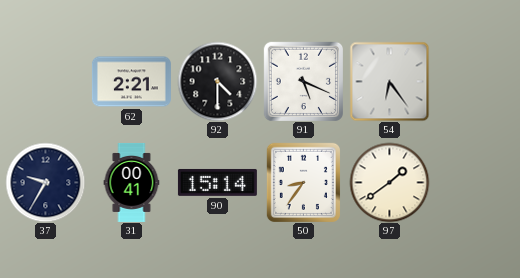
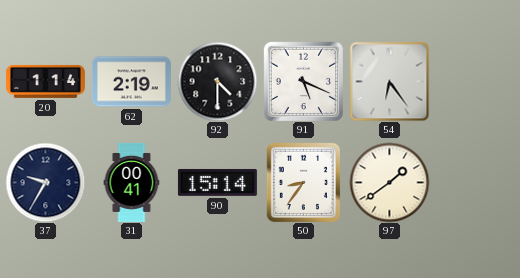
20: none -> 1:14 (45, 81)
62: 2:21 -> 2:19 (131, 82)
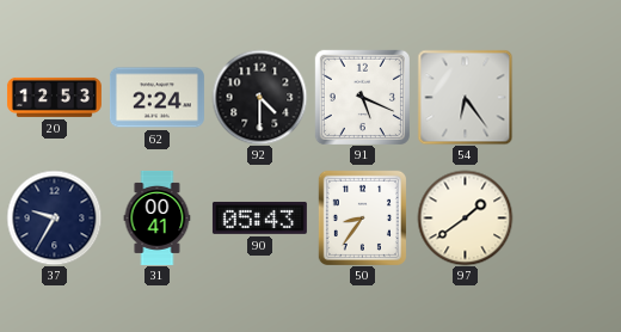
20: 1:14 -> 12:53 (54, 97)
62: 2:19 -> 2:24 (156, 98)
90: 15:14 -> 05:43 (259, 217)
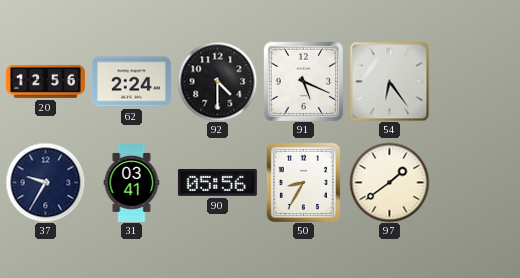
20: 12:53 -> 12:56 (45, 81)
31: 00:41 -> 03:41 (132, 182)
90: 05:43 -> 05:56 (217, 182)
50: 8:36 -> 8:35 (303, 182)
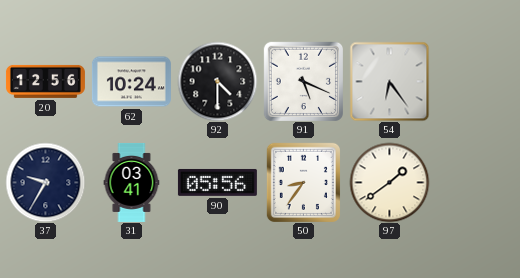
62: 2:24 -> 10:24 (131, 82)
50: 8:35 -> 8:36 (303, 182)
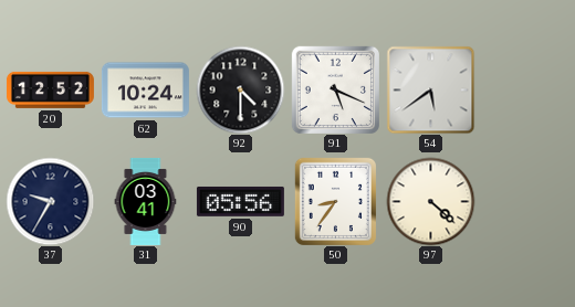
20: 12:56 -> 12:52 (50, 89)
54: 6:24 -> 5:39 (430, 89)
97: 1:39 -> 4:22 (430, 201)
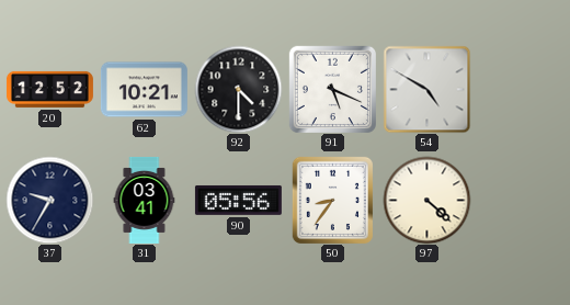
62: 10:24 -> 10:21 (144, 90)
54: 5:39 -> 4:50 (426, 89)
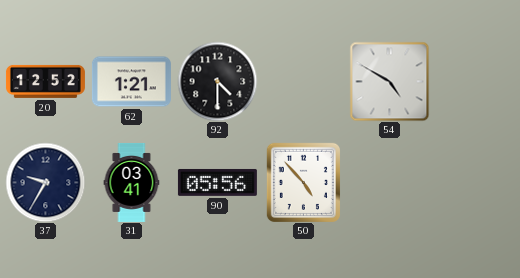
62: 10:21 -> 1:21 (131, 82)
91: 5:19 -> none (332, 89)
50: 8:36 -> 4:53 (303, 182)
97: 4:22 -> none (426, 200)
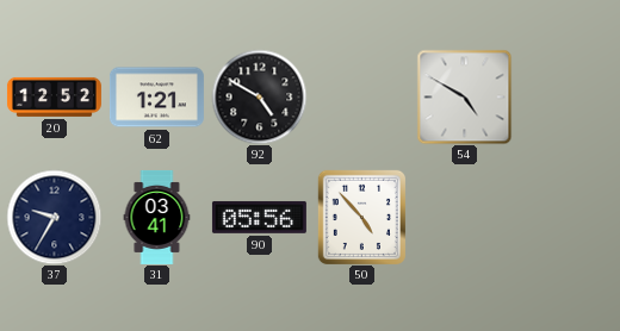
92: 4:30 -> 4:50 (259, 96)
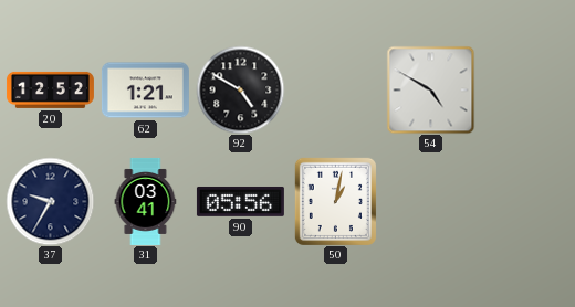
50: 4:53 -> 1:02 (335, 201)
